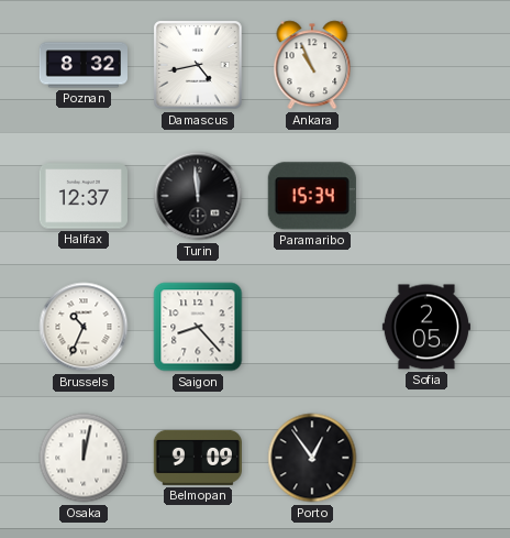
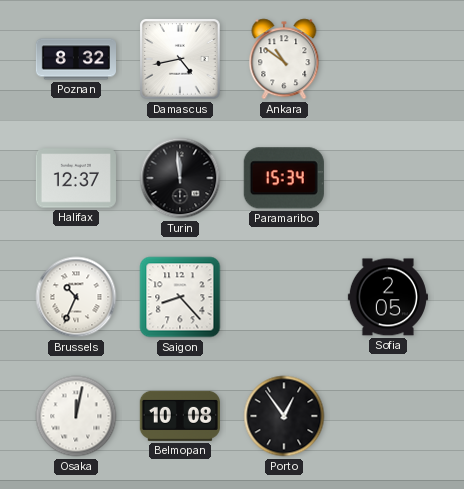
Ankara: 10:56 -> 10:51 (284, 59)
Belmopan: 9:09 -> 10:08 (180, 416)
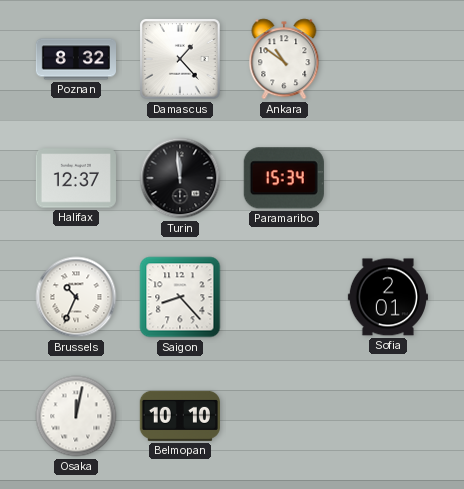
Damascus: 4:43 -> 1:23 (181, 60)
Sofia: 2:05 -> 2:01 (388, 297)
Belmopan: 10:08 -> 10:10 (180, 416)
Porto: 12:54 -> none (284, 416)
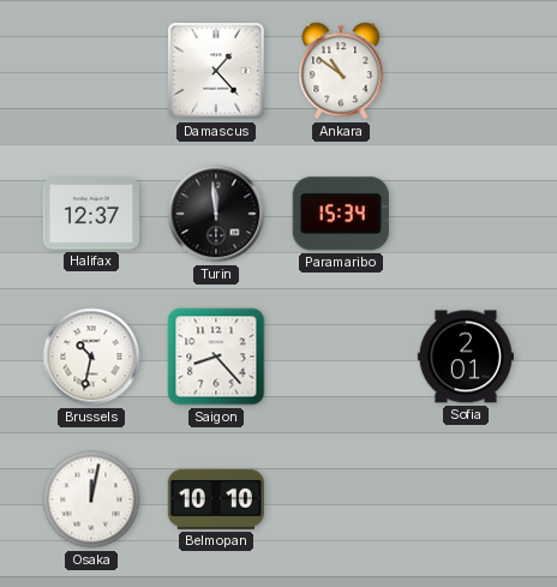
Poznan: 8:32 -> none (75, 59)
Brussels: 10:34 -> 10:32 (91, 357)
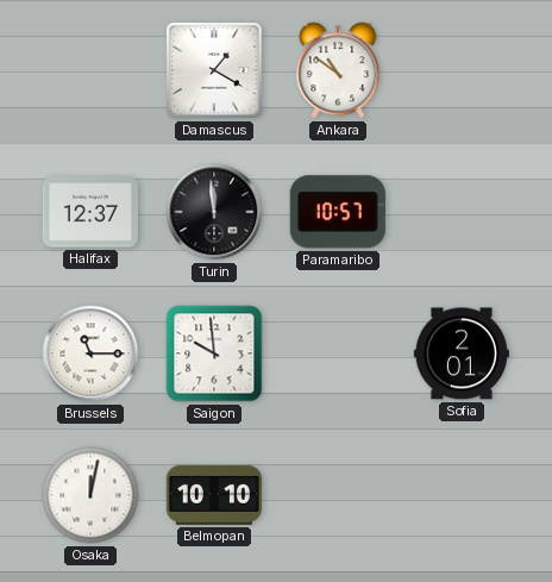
Damascus: 1:23 -> 1:20 (215, 71)
Paramaribo: 15:34 -> 10:57 (338, 212)
Brussels: 10:32 -> 11:15 (90, 353)
Saigon: 8:23 -> 9:59 (214, 353)
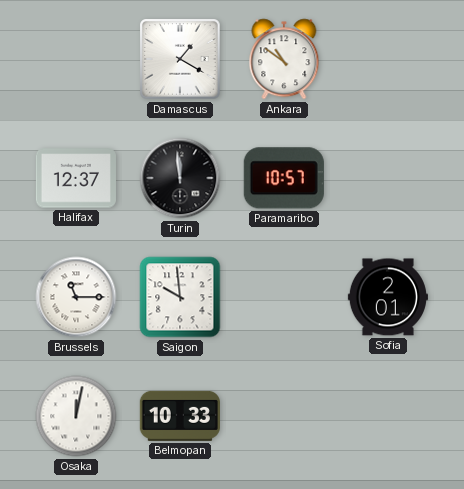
Belmopan: 10:10 -> 10:33 (180, 416)
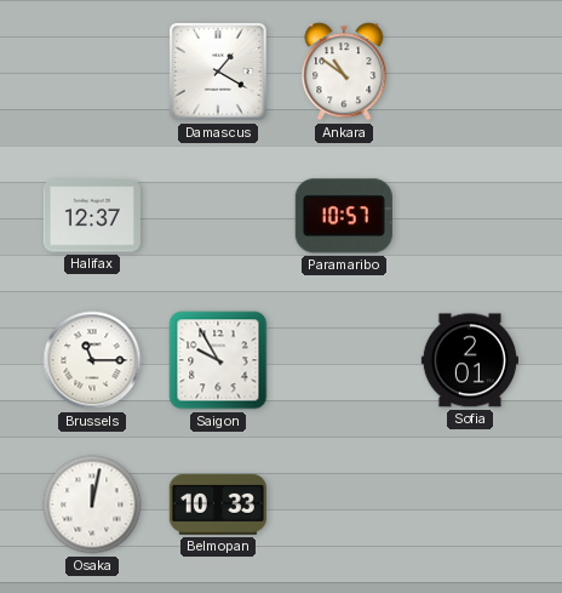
Turin: 11:59 -> none (180, 178)
Saigon: 9:59 -> 9:55 (218, 360)
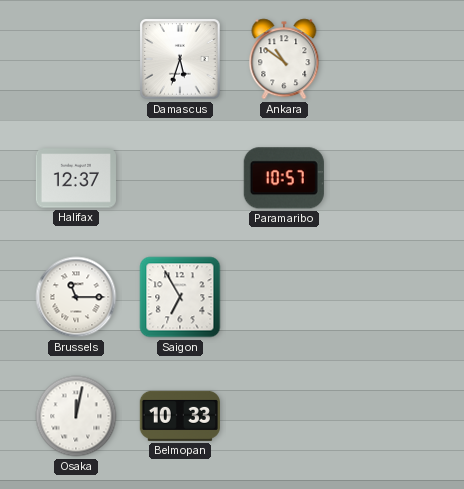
Damascus: 1:20 -> 5:33 (181, 60)
Saigon: 9:55 -> 6:55 (180, 297)
Sofia: 2:01 -> none (470, 360)
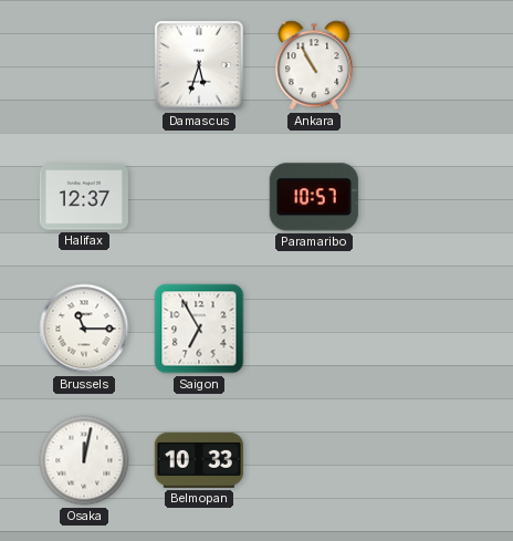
Ankara: 10:51 -> 10:55 (314, 65)
